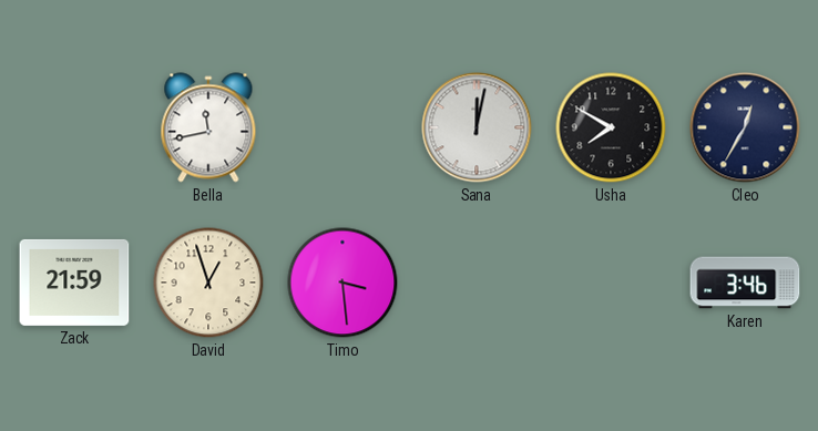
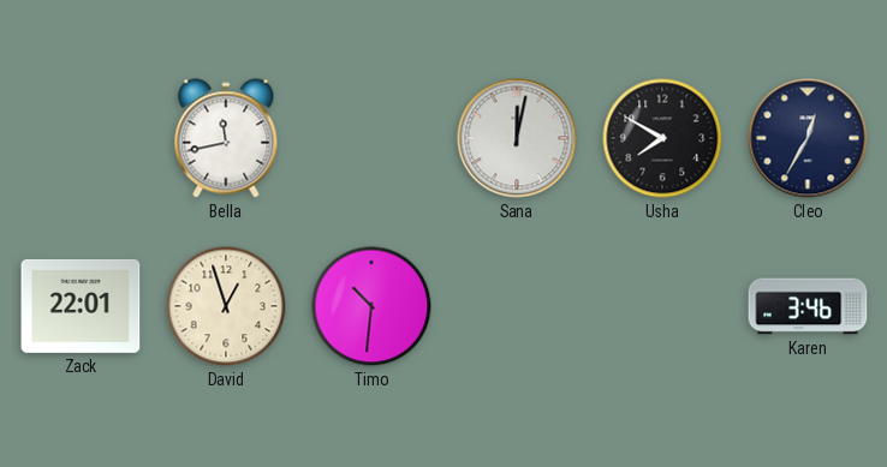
Zack: 21:59 -> 22:01 (81, 306)
Timo: 3:29 -> 10:31 (371, 306)
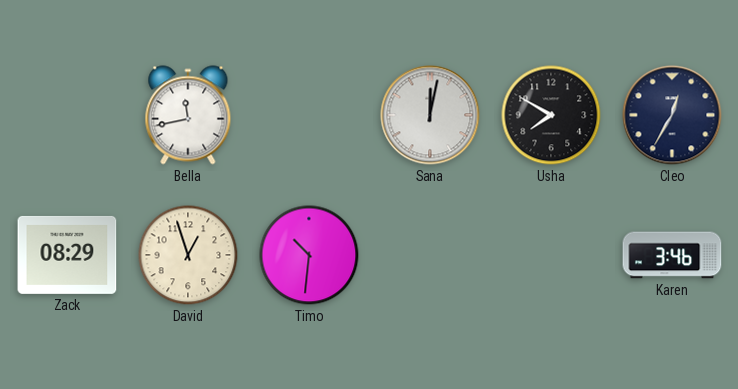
Zack: 22:01 -> 08:29 (67, 255)
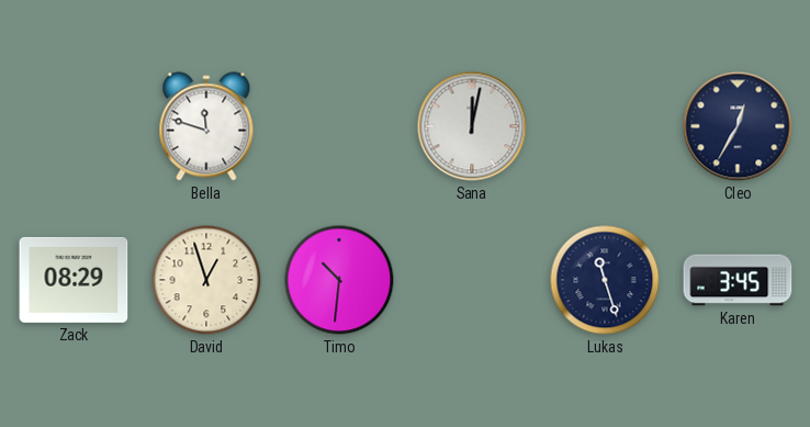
Bella: 11:43 -> 11:48 (206, 126)
Usha: 7:50 -> none (551, 115)
Lukas: none -> 11:27 (605, 280)
Karen: 3:46 -> 3:45 (738, 280)
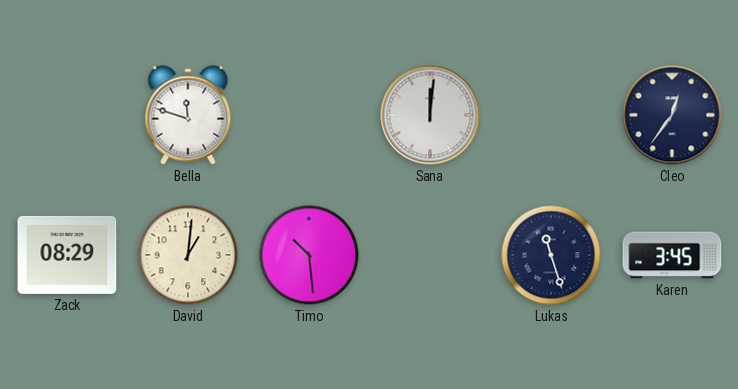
Sana: 12:02 -> 12:01 (430, 115)
Cleo: 12:35 -> 12:36 (672, 115)
David: 12:57 -> 1:01 (188, 255)
Timo: 10:31 -> 10:29 (309, 255)
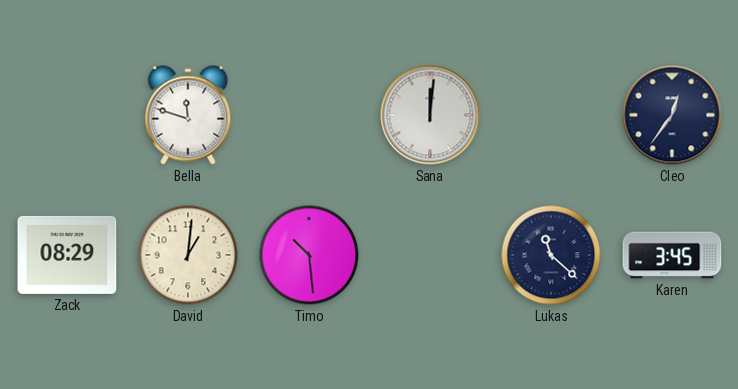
Lukas: 11:27 -> 11:22 (551, 255)
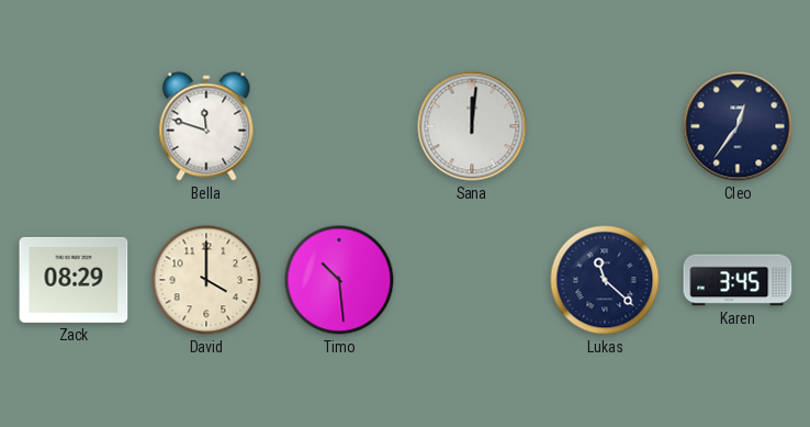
David: 1:01 -> 4:00 (206, 280)
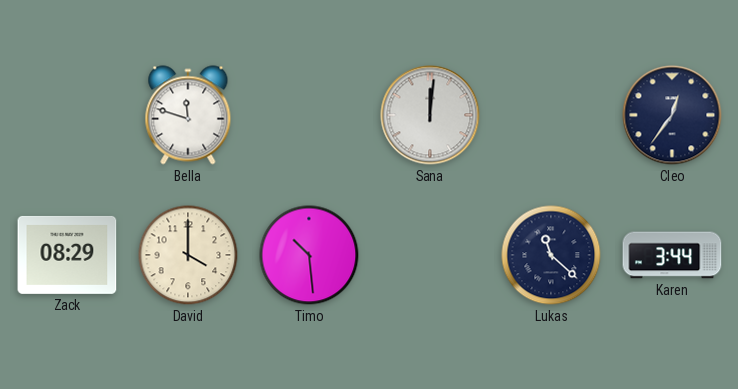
Karen: 3:45 -> 3:44 (672, 255)
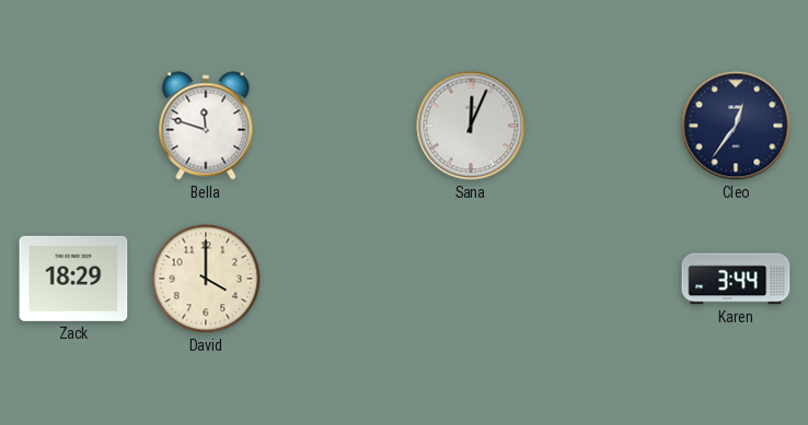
Sana: 12:01 -> 12:04 (471, 126)
Zack: 08:29 -> 18:29 (73, 279)
Timo: 10:29 -> none (309, 255)
Lukas: 11:22 -> none (551, 255)
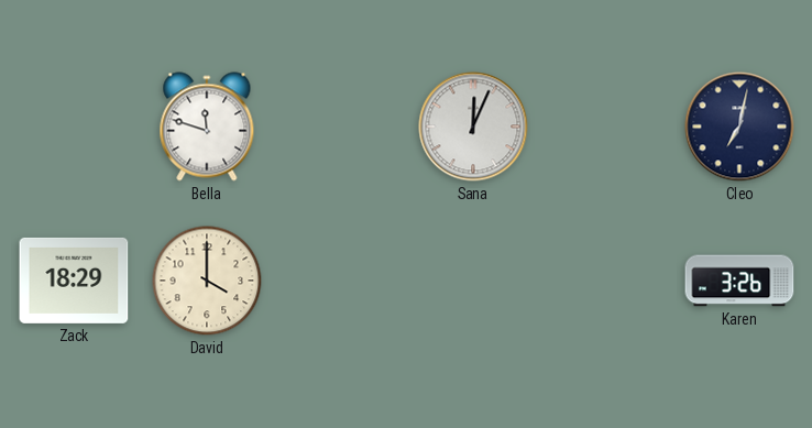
Cleo: 12:36 -> 7:02 (739, 127)
Karen: 3:44 -> 3:26 (739, 281)
